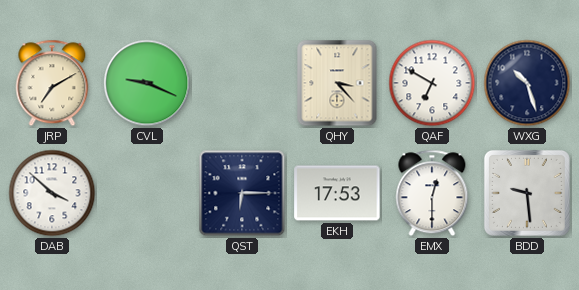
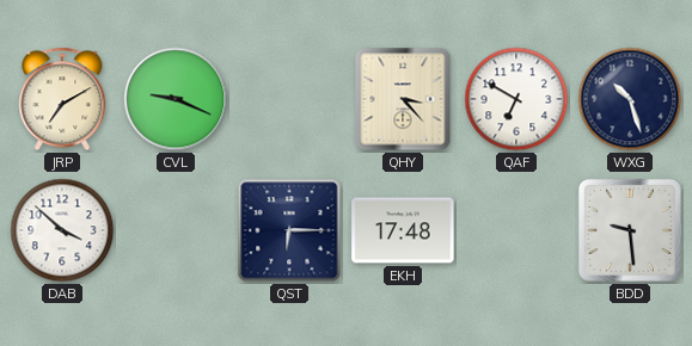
EKH: 17:53 -> 17:48 (403, 230)
EMX: 12:30 -> none (432, 193)
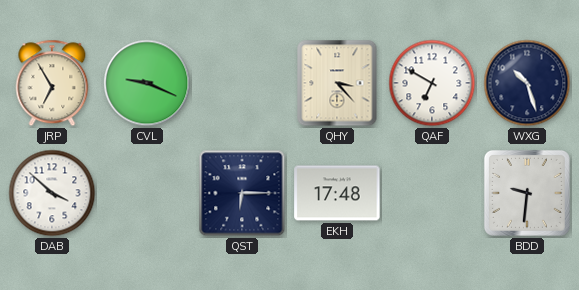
JRP: 7:10 -> 6:55 (52, 83)
BDD: 9:29 -> 9:31 (527, 193)
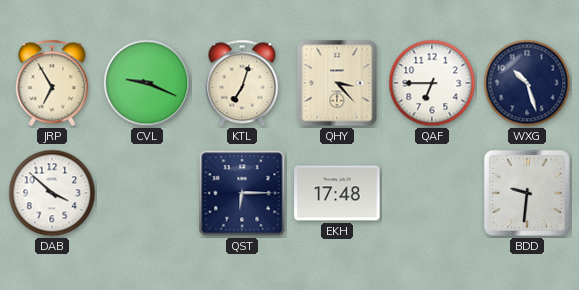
KTL: none -> 7:03 (242, 83)
QAF: 6:50 -> 6:45 (432, 83)
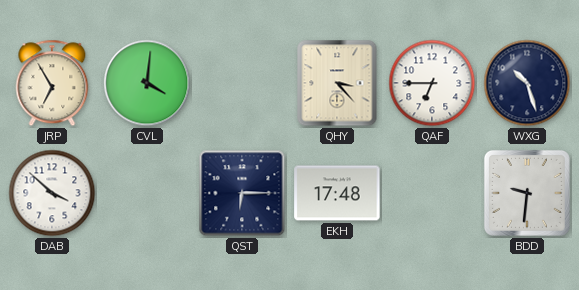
CVL: 9:19 -> 4:01 (147, 83)
KTL: 7:03 -> none (242, 83)
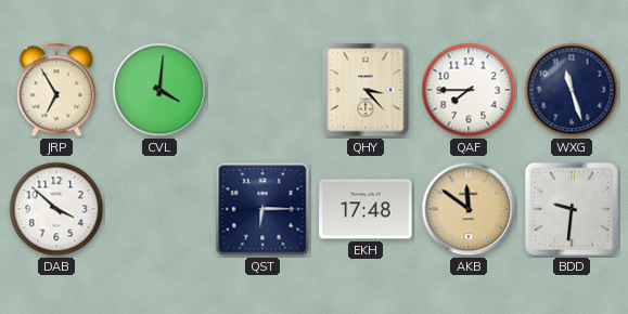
QAF: 6:45 -> 7:45 (469, 90)
WXG: 10:27 -> 11:27 (572, 90)
AKB: none -> 11:51 (469, 209)
